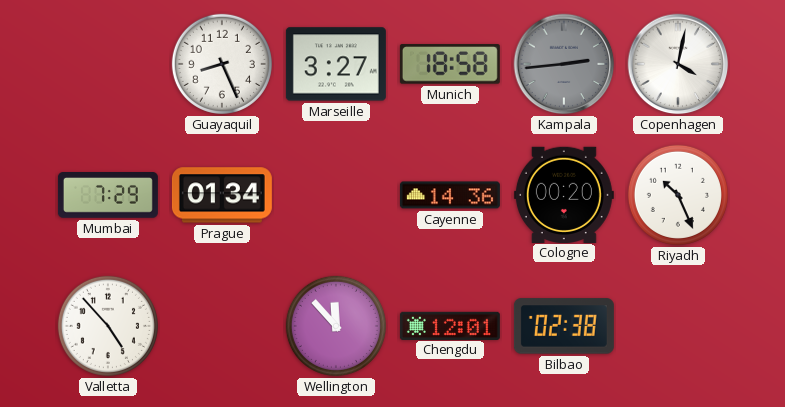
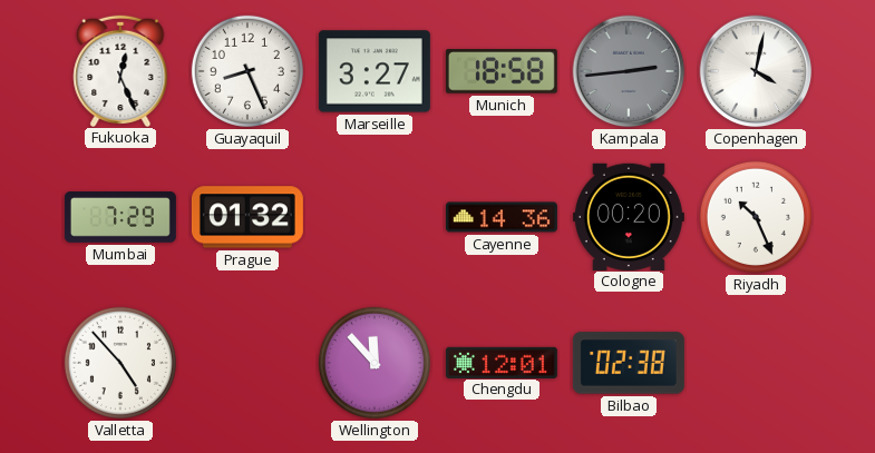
Fukuoka: none -> 12:26 (120, 70)
Prague: 01:34 -> 01:32 (247, 217)
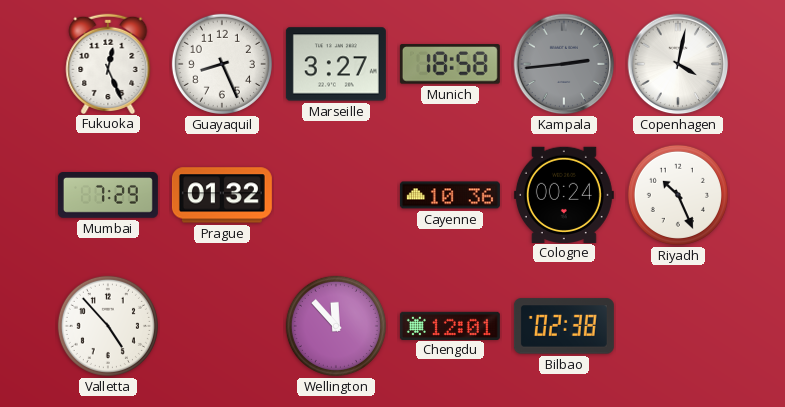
Cayenne: 14:36 -> 10:36 (450, 195)
Cologne: 00:20 -> 00:24 (564, 194)
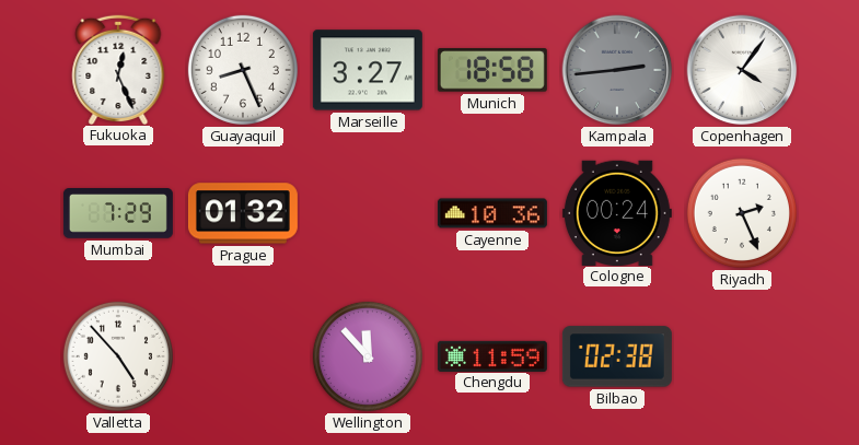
Copenhagen: 4:02 -> 4:06 (742, 70)
Riyadh: 10:26 -> 2:26 (742, 213)
Chengdu: 12:01 -> 11:59 (492, 355)
